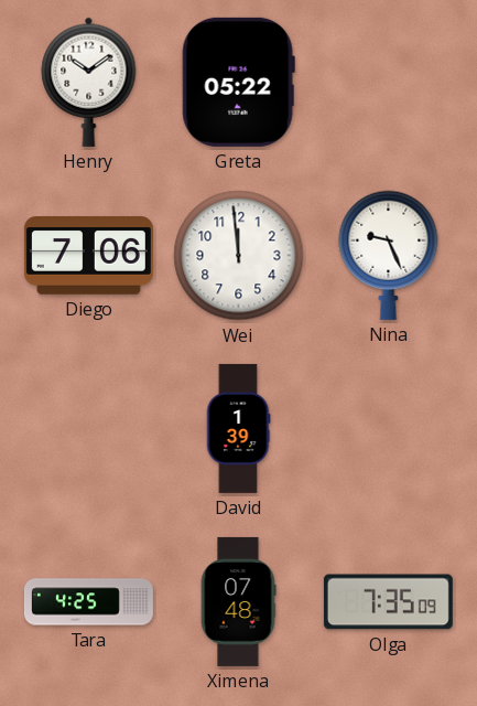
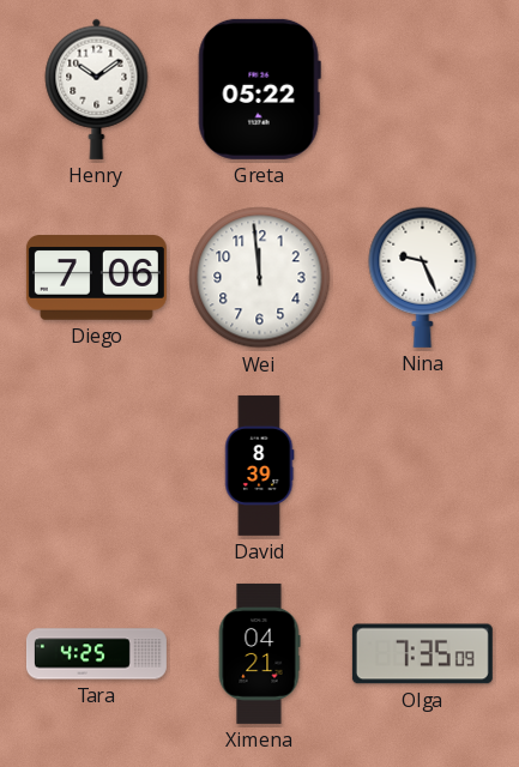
David: 1:39 -> 8:39 (259, 465)
Ximena: 07:48 -> 04:21 (259, 653)
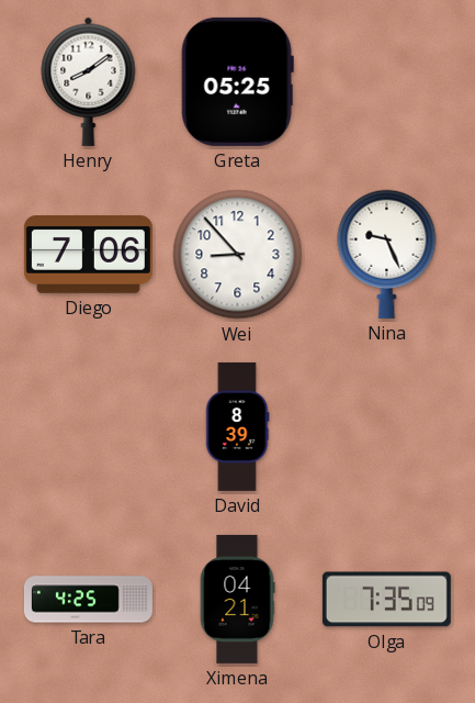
Henry: 10:09 -> 8:09 (89, 81)
Greta: 05:22 -> 05:25 (237, 81)
Wei: 11:59 -> 8:53 (238, 255)
